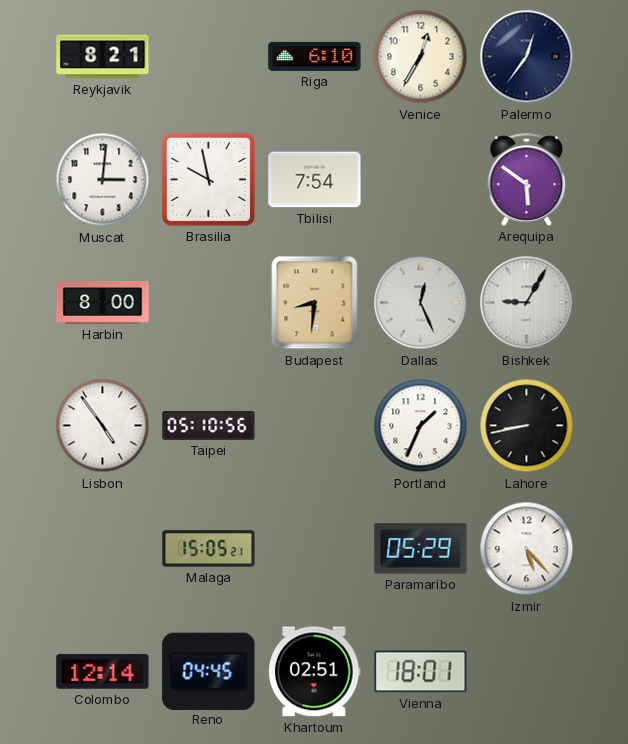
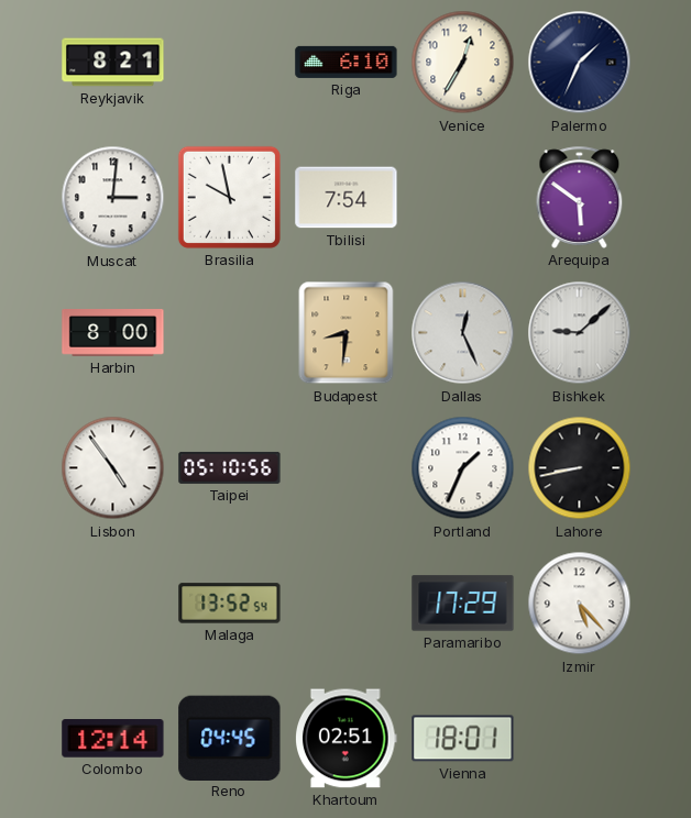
Palermo: 12:36 -> 1:34 (580, 63)
Bishkek: 9:05 -> 9:08 (580, 333)
Malaga: 15:05 -> 13:52 (230, 604)
Paramaribo: 05:29 -> 17:29 (463, 604)
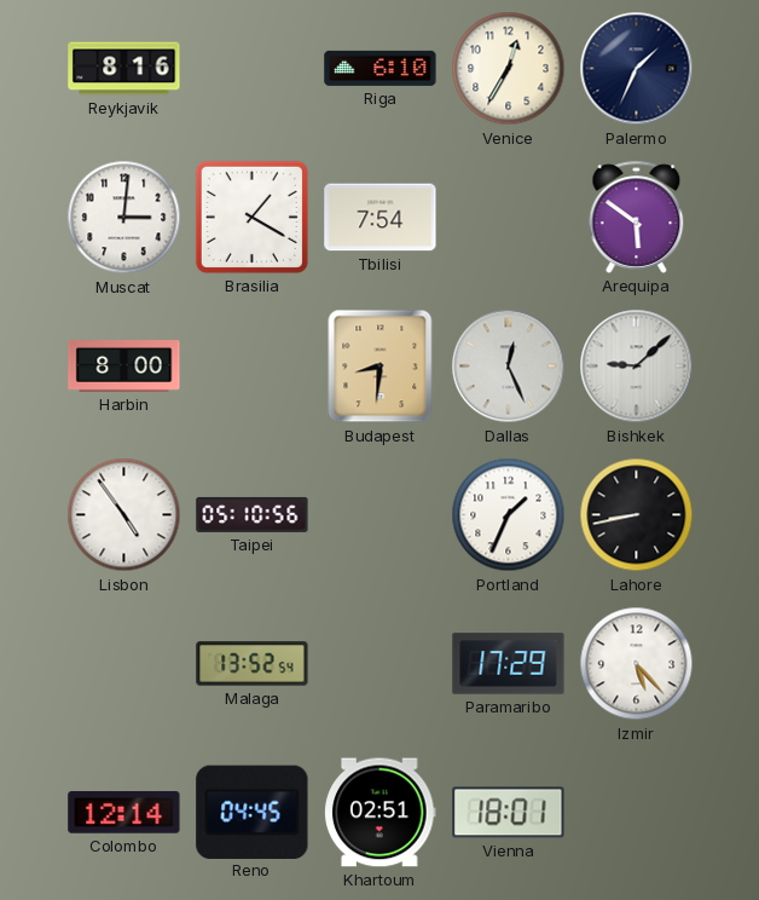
Reykjavik: 8:21 -> 8:16 (124, 69)
Brasilia: 9:58 -> 1:20 (251, 217)
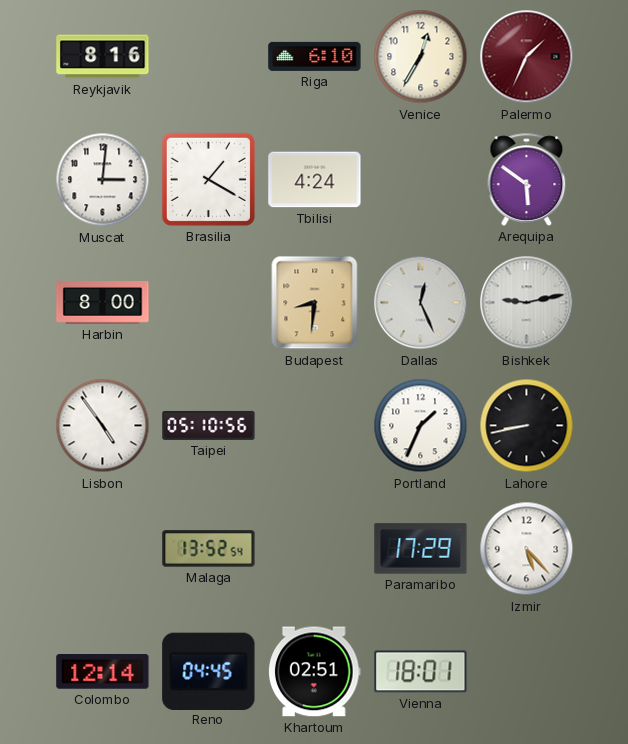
Palermo dial: navy -> burgundy (527, 57)
Tbilisi: 7:54 -> 4:24 (315, 180)
Bishkek: 9:08 -> 9:13 (527, 303)
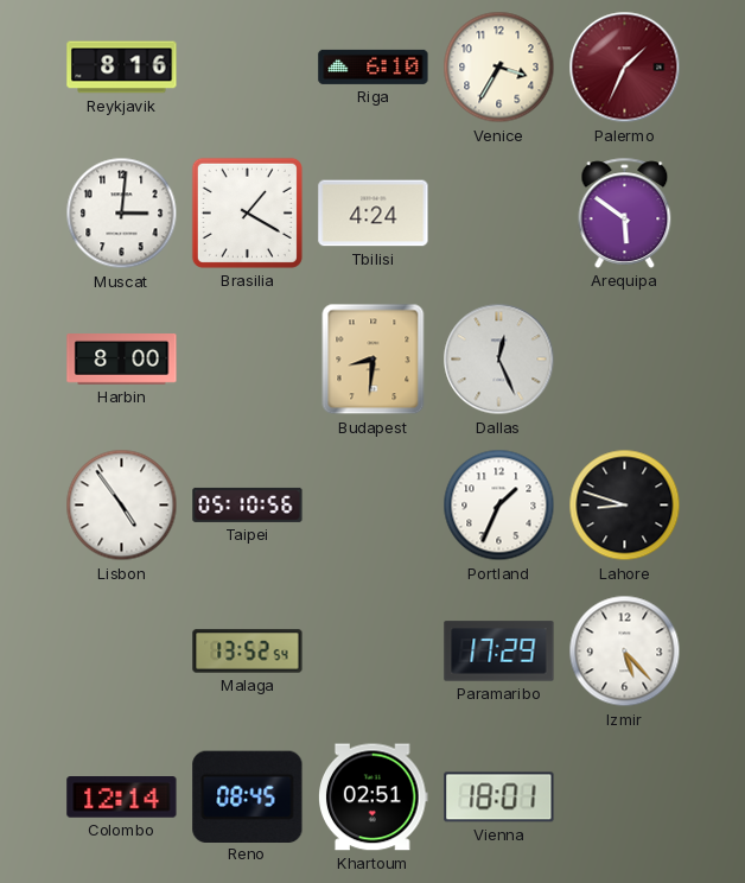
Venice: 12:35 -> 3:35 (499, 68)
Bishkek: 9:13 -> none (527, 303)
Lahore: 8:43 -> 8:48 (625, 506)
Reno: 04:45 -> 08:45 (248, 796)
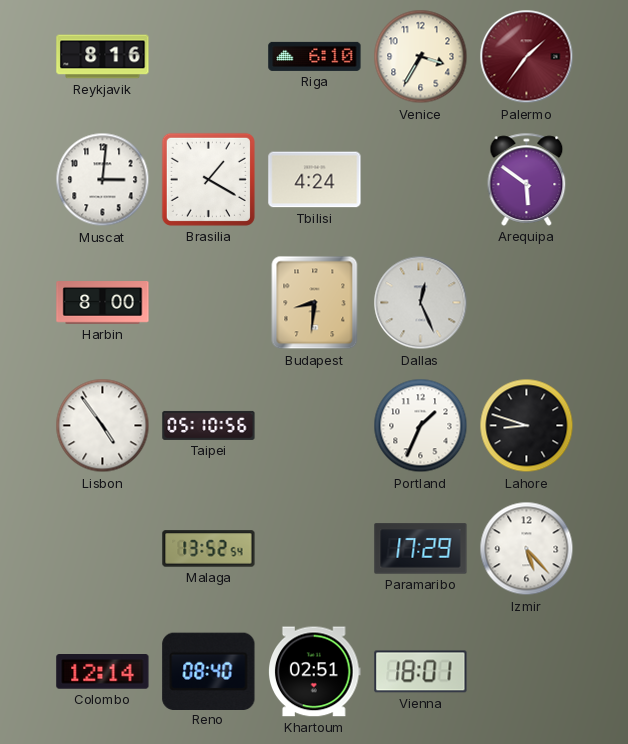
Palermo: 1:34 -> 1:36 (527, 57)
Reno: 08:45 -> 08:40 (209, 671)
